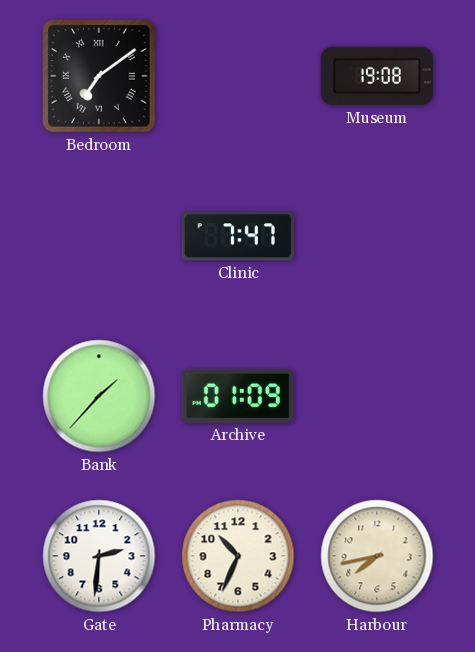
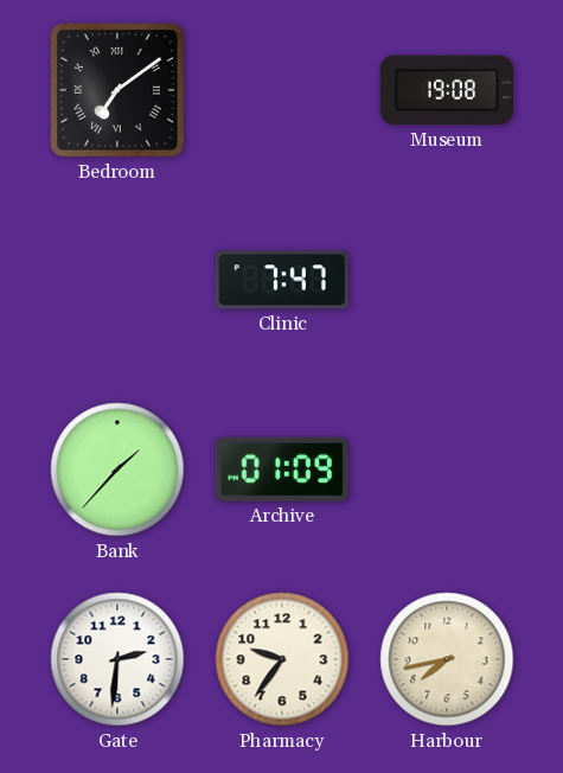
Pharmacy: 10:34 -> 9:36 (282, 659)
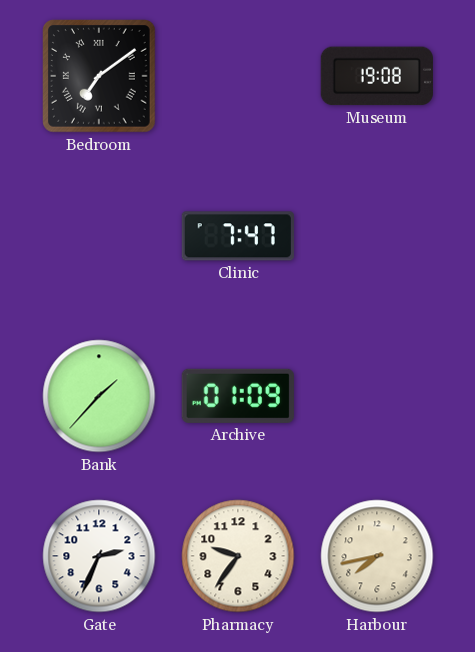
Gate: 2:31 -> 2:34 (99, 556)
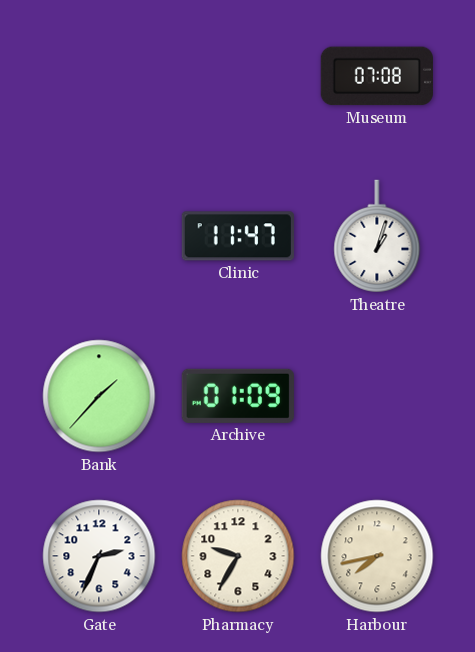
Bedroom: 7:09 -> none (100, 77)
Museum: 19:08 -> 07:08 (377, 76)
Clinic: 7:47 -> 11:47 (238, 236)
Theatre: none -> 1:03 (377, 236)
Pharmacy: 9:36 -> 9:35 (238, 556)
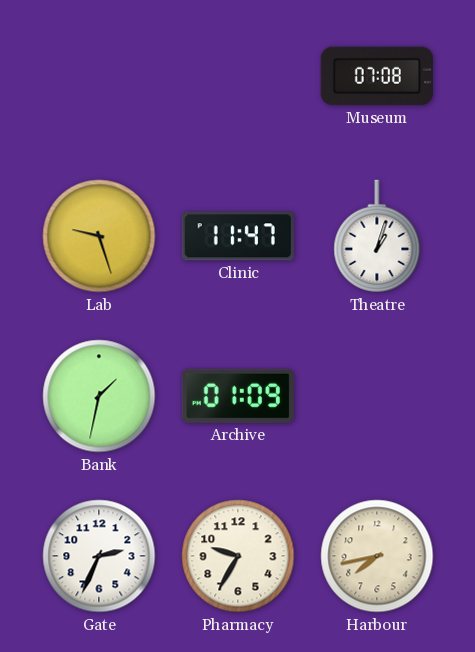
Lab: none -> 9:27 (99, 236)
Bank: 1:37 -> 1:32 (99, 396)
